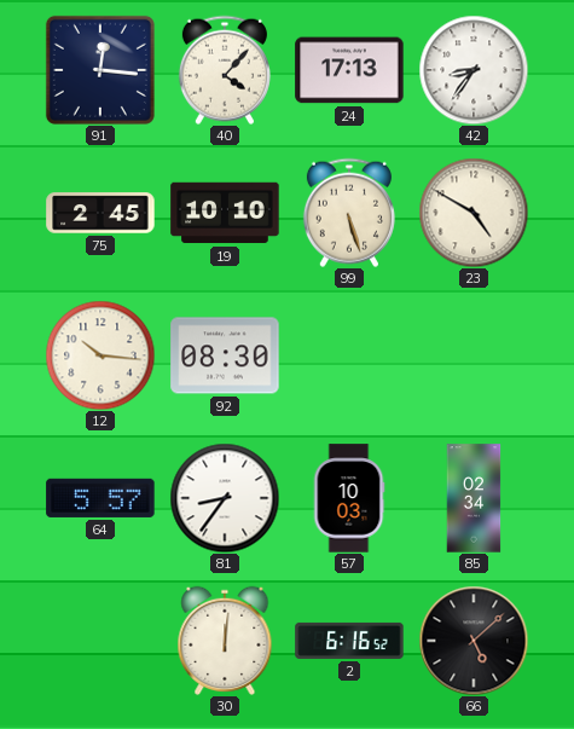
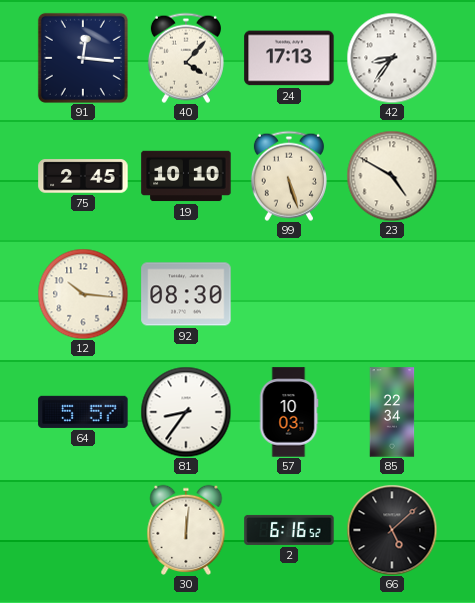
85: 02:34 -> 22:34 (392, 412)
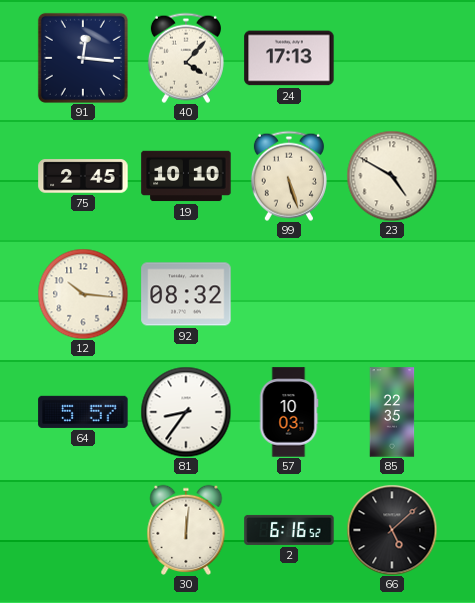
42: 8:36 -> none (392, 58)
92: 08:30 -> 08:32 (186, 294)
85: 22:34 -> 22:35 (392, 412)
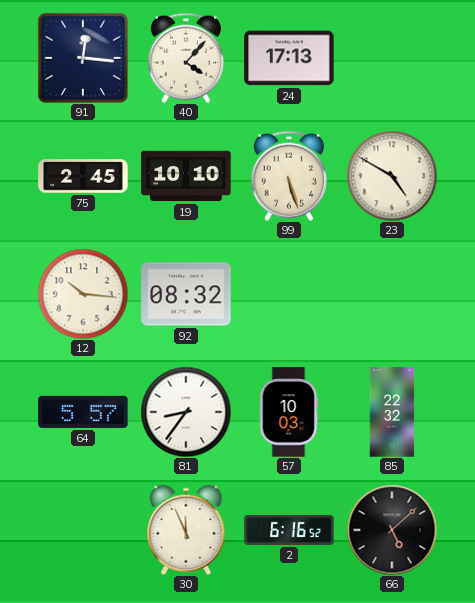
85: 22:35 -> 22:32 (392, 412)
30: 12:01 -> 11:56 (186, 530)
